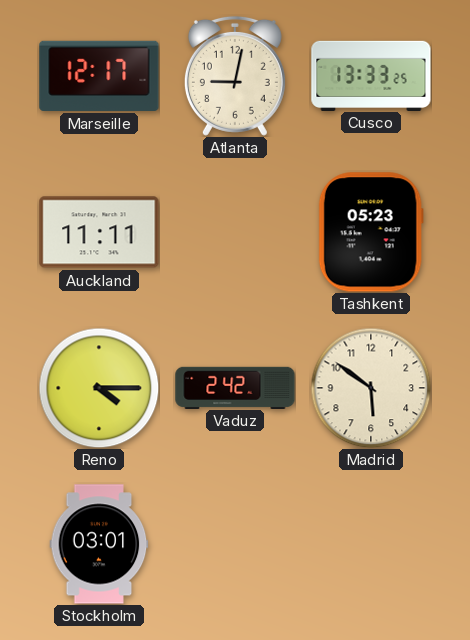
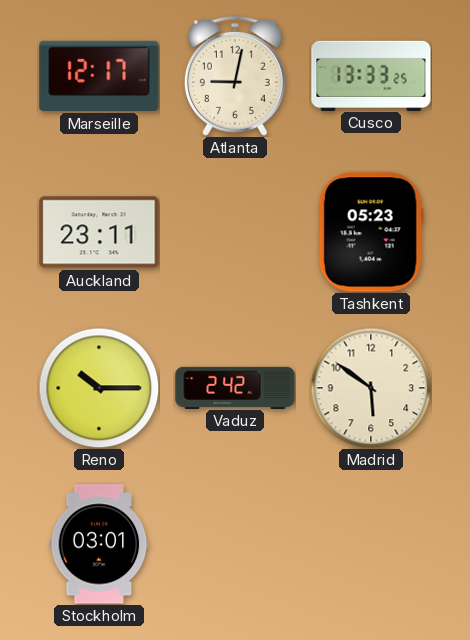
Auckland: 11:11 -> 23:11 (99, 232)
Reno: 4:15 -> 10:15 (99, 388)
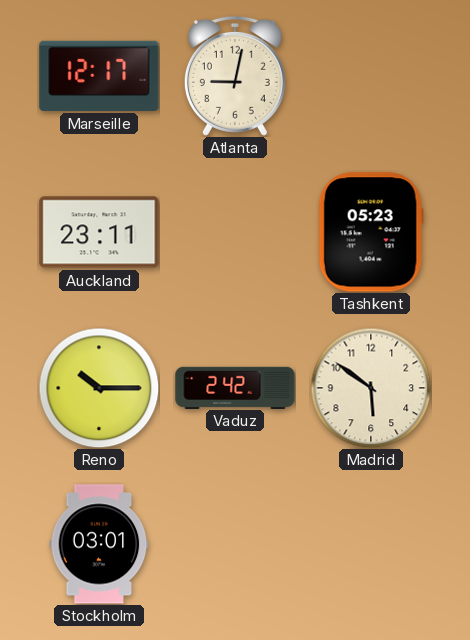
Cusco: 13:33 -> none (371, 75)
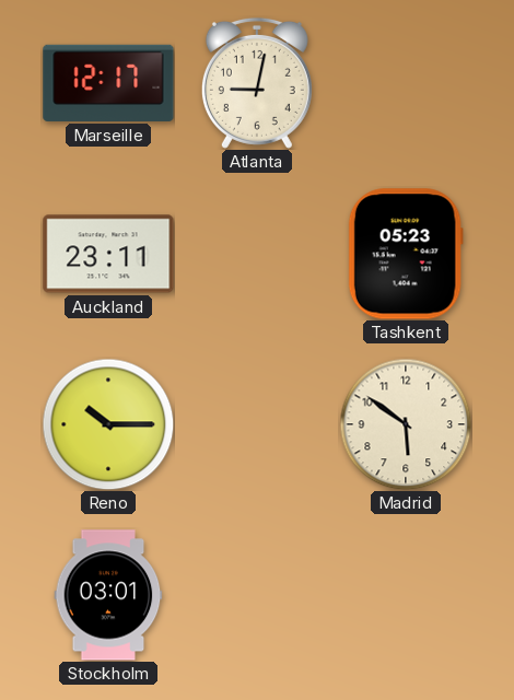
Vaduz: 2:42 -> none (235, 387)
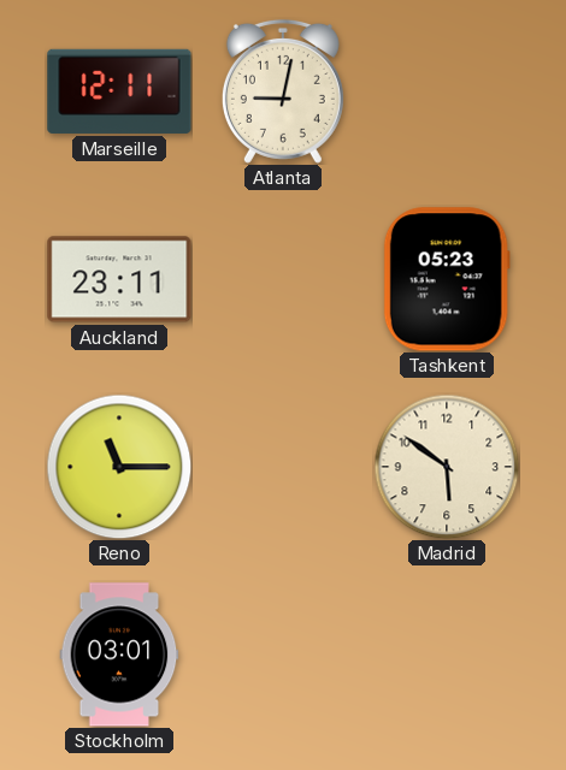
Marseille: 12:17 -> 12:11 (119, 91)
Reno: 10:15 -> 11:15 (119, 467)
